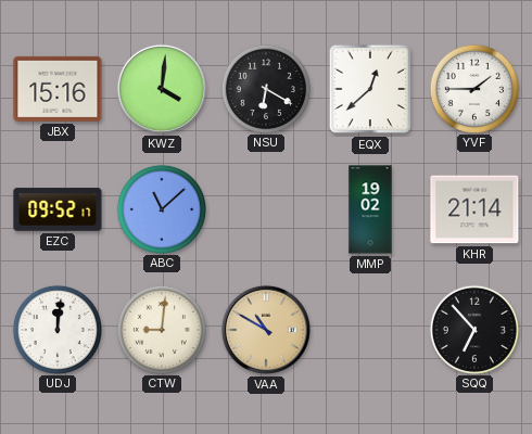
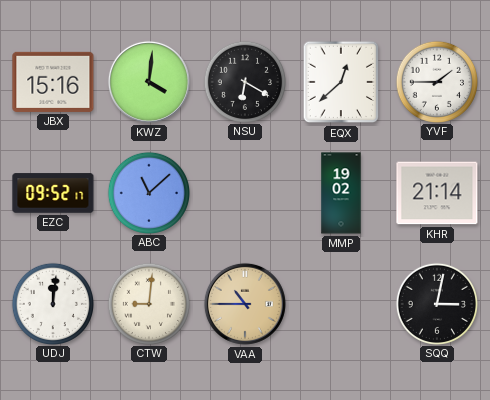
VAA: 10:50 -> 10:45 (245, 304)
SQQ: 6:53 -> 3:02 (436, 303)
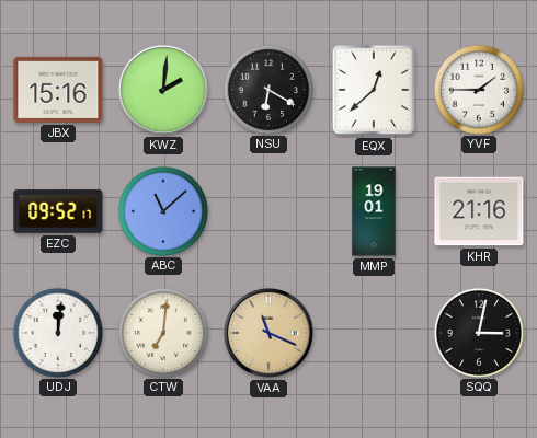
KWZ: 4:01 -> 2:01 (163, 90)
MMP: 19:02 -> 19:01 (374, 211)
KHR: 21:14 -> 21:16 (479, 211)
CTW: 9:01 -> 7:01 (162, 332)
VAA: 10:45 -> 11:19 (268, 333)
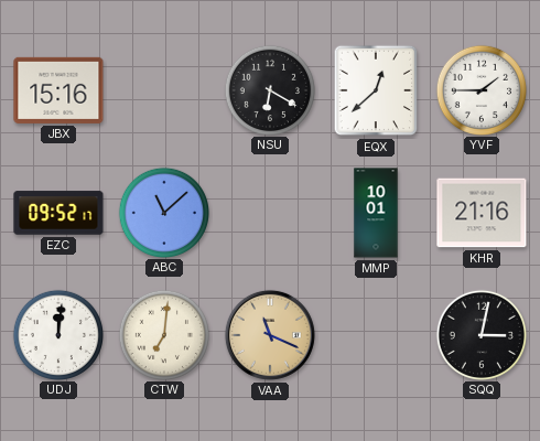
KWZ: 2:01 -> none (163, 90)
MMP: 19:01 -> 10:01 (376, 213)
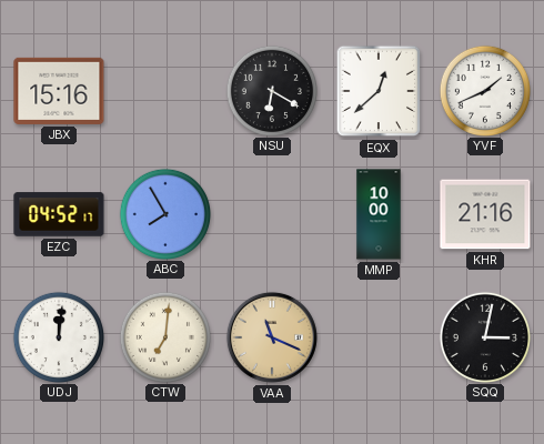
YVF: 1:45 -> 1:41 (484, 90)
EZC: 09:52 -> 04:52 (59, 214)
ABC: 11:08 -> 7:55 (164, 213)
MMP: 10:01 -> 10:00 (379, 214)
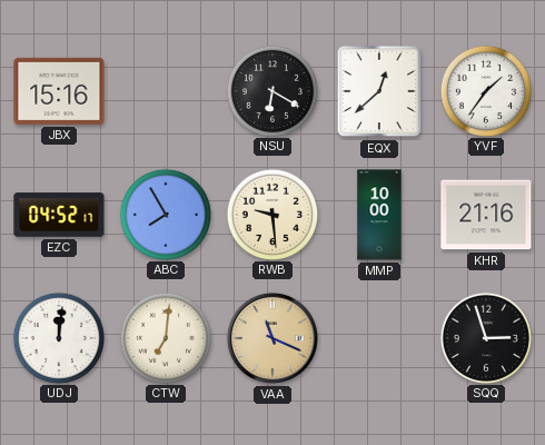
YVF: 1:41 -> 1:36 (485, 90)
RWB: none -> 9:29 (271, 214)
SQQ: 3:02 -> 2:57 (485, 337)
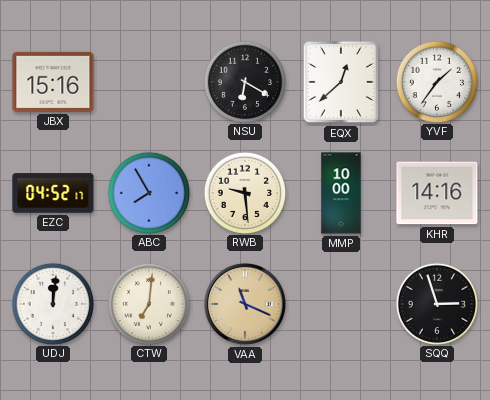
KHR: 21:16 -> 14:16 (437, 193)
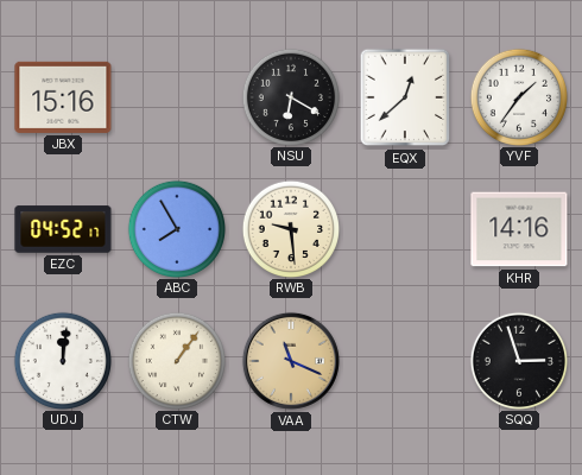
MMP: 10:00 -> none (341, 193)
CTW: 7:01 -> 1:06 (176, 360)
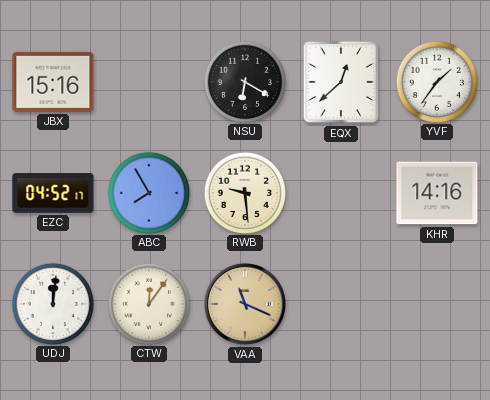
CTW: 1:06 -> 12:06 (148, 303)
SQQ: 2:57 -> none (518, 360)
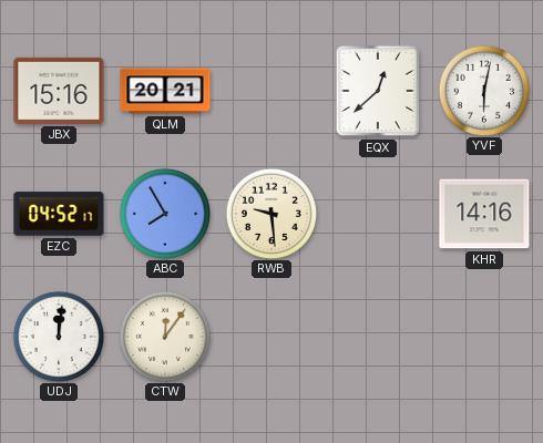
QLM: none -> 20:21 (165, 91)
NSU: 6:20 -> none (244, 81)
YVF: 1:36 -> 6:02 (483, 90)
VAA: 11:19 -> none (245, 304)
